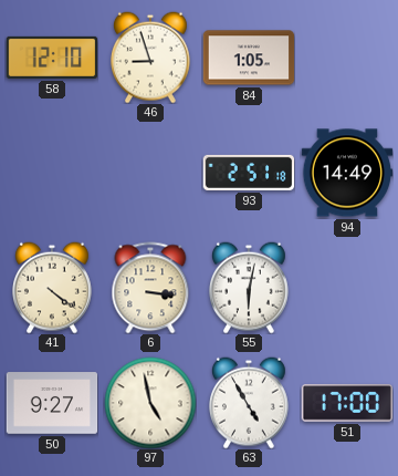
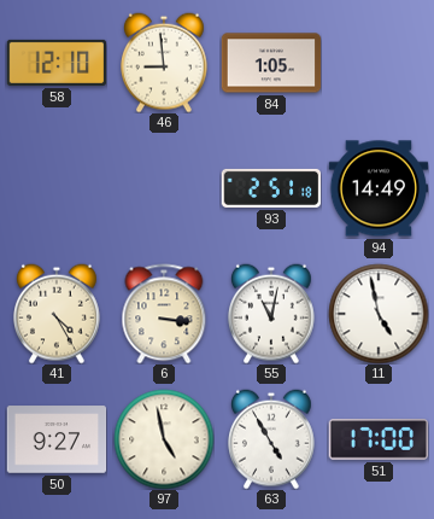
46: 8:57 -> 8:59 (165, 63)
41: 4:21 -> 4:25 (58, 314)
55: 6:02 -> 11:02 (272, 314)
11: none -> 4:58 (379, 314)
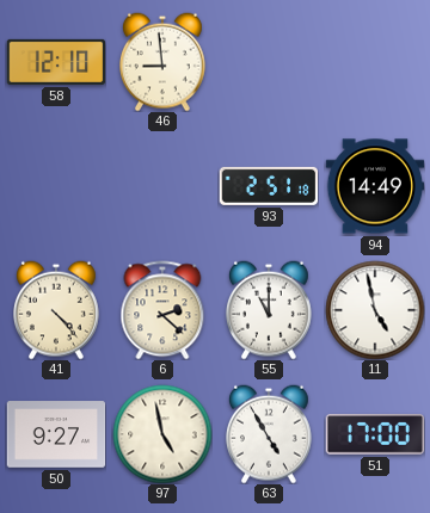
84: 1:05 -> none (271, 63)
41: 4:25 -> 4:23 (57, 310)
6: 3:16 -> 2:22 (162, 310)
55: 11:02 -> 11:00 (270, 310)
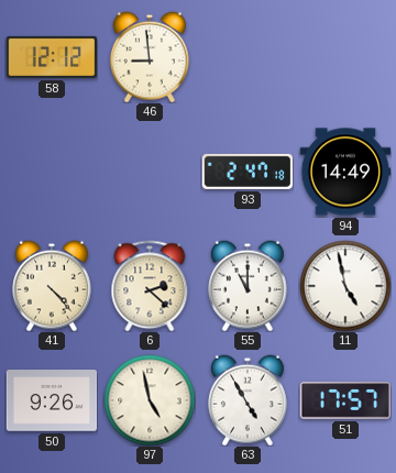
58: 12:10 -> 12:12 (52, 57)
93: 2:51 -> 2:47 (248, 172)
50: 9:27 -> 9:26 (52, 400)
51: 17:00 -> 17:57 (345, 400)
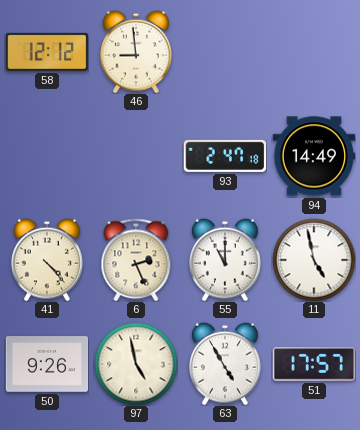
6: 2:22 -> 2:26 (136, 260)
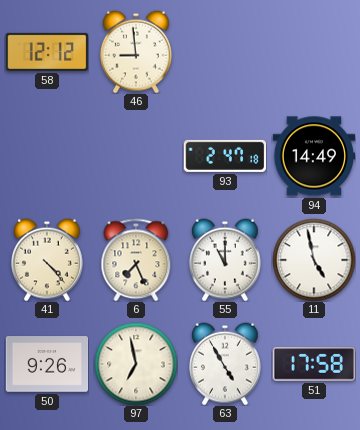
6: 2:26 -> 7:26 (136, 260)
97: 4:58 -> 6:58 (136, 364)
51: 17:57 -> 17:58 (314, 364)
